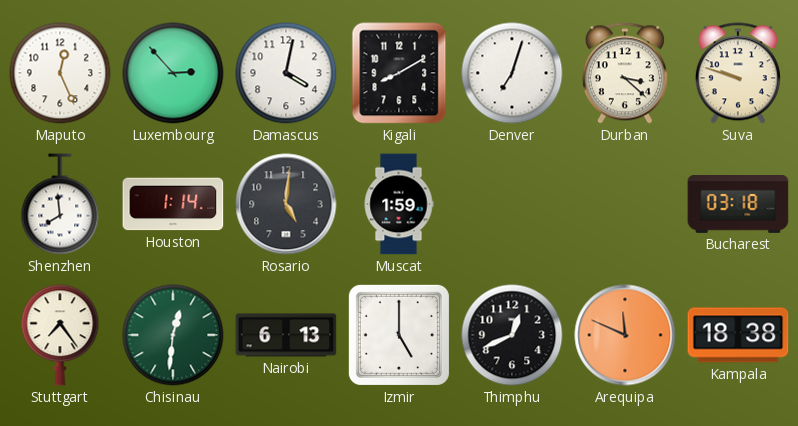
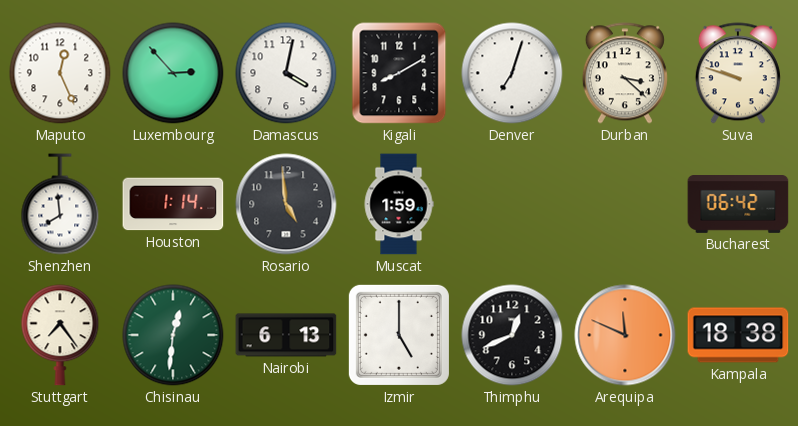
Rosario: 5:01 -> 4:59 (286, 204)
Bucharest: 03:18 -> 06:42 (738, 205)
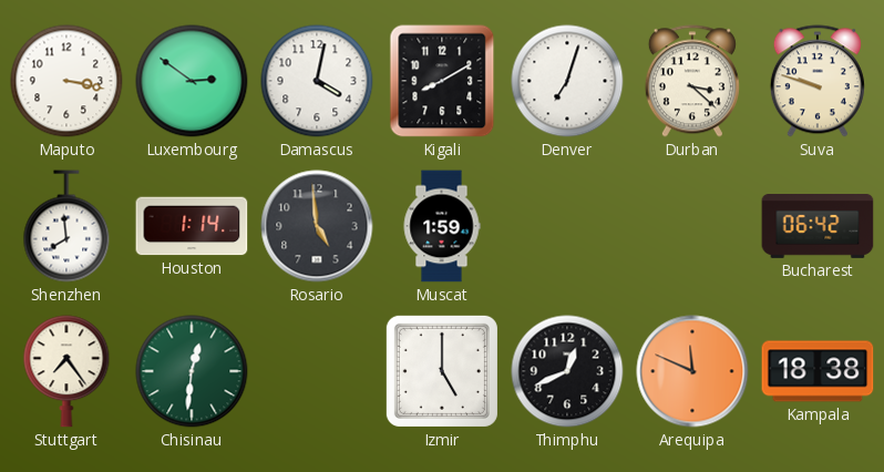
Maputo: 12:26 -> 3:17 (66, 81)
Luxembourg: 2:53 -> 2:51 (192, 81)
Nairobi: 6:13 -> none (286, 335)
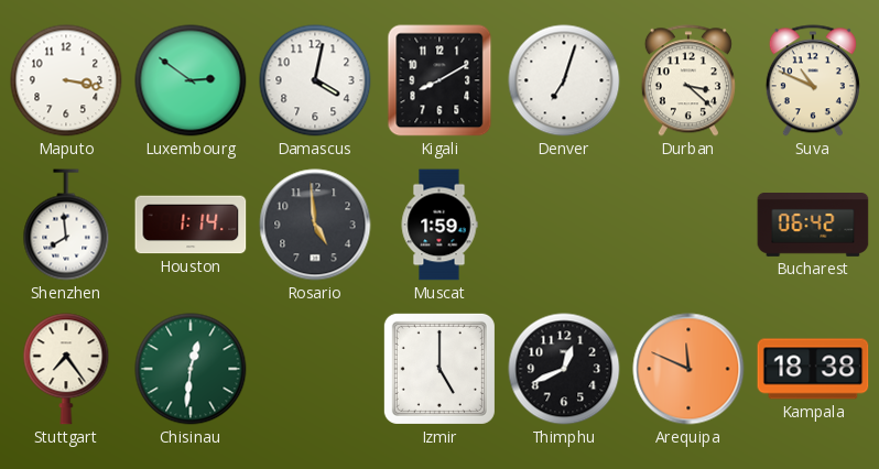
Suva: 9:48 -> 10:49 (813, 80)
